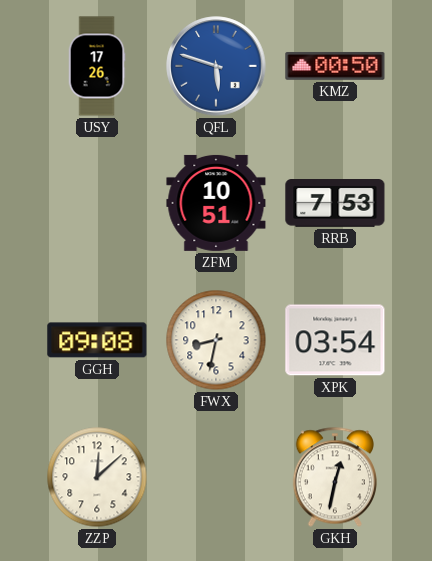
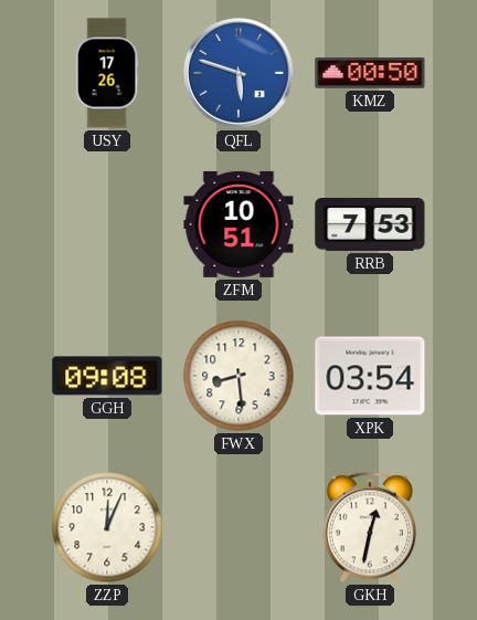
FWX: 8:32 -> 8:29 (239, 376)
ZZP: 12:08 -> 12:04 (107, 527)
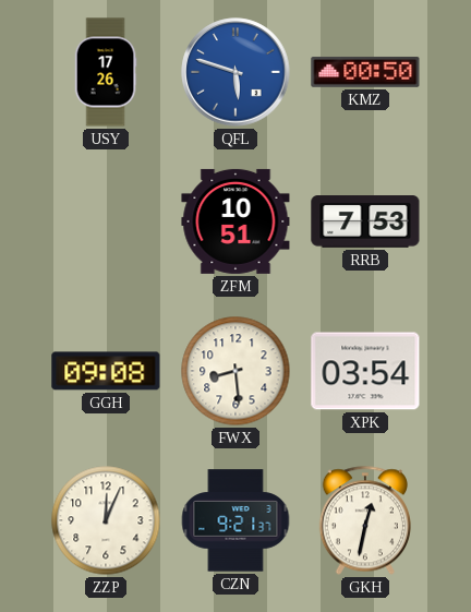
CZN: none -> 9:21 (235, 520)
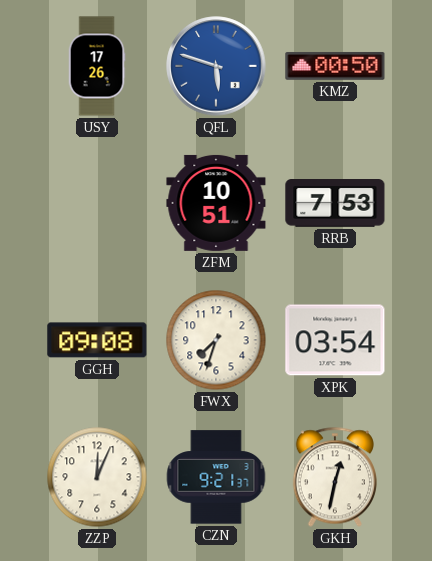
FWX: 8:29 -> 7:33 (216, 340)
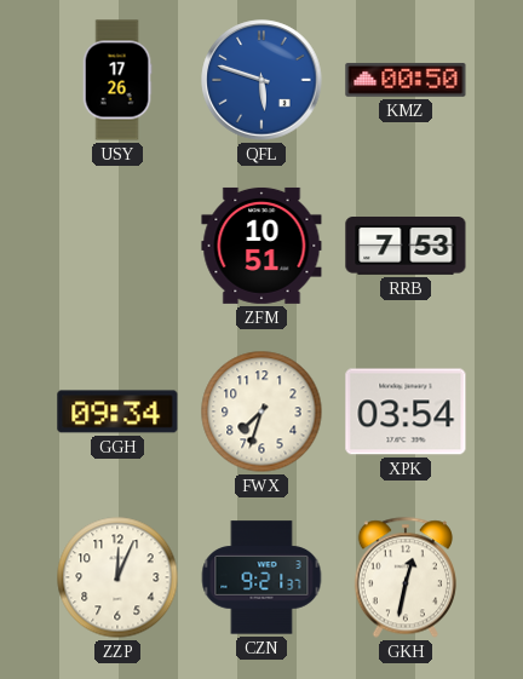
GGH: 09:08 -> 09:34 (117, 412)
